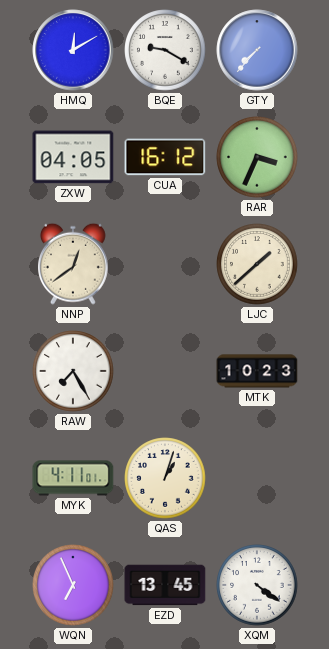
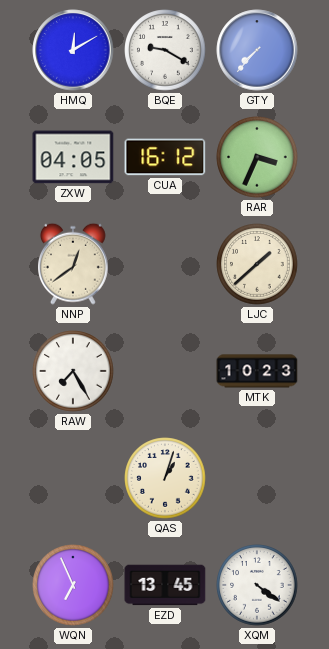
MYK: 4:11 -> none (73, 478)
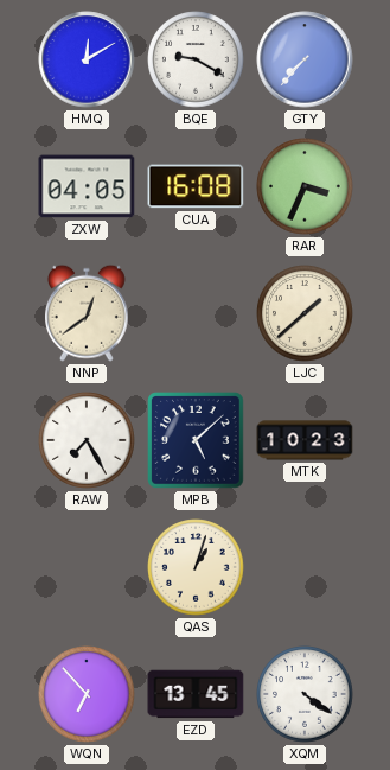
CUA: 16:12 -> 16:08 (196, 186)
MPB: none -> 5:08 (196, 440)
WQN: 6:56 -> 6:53 (87, 694)
